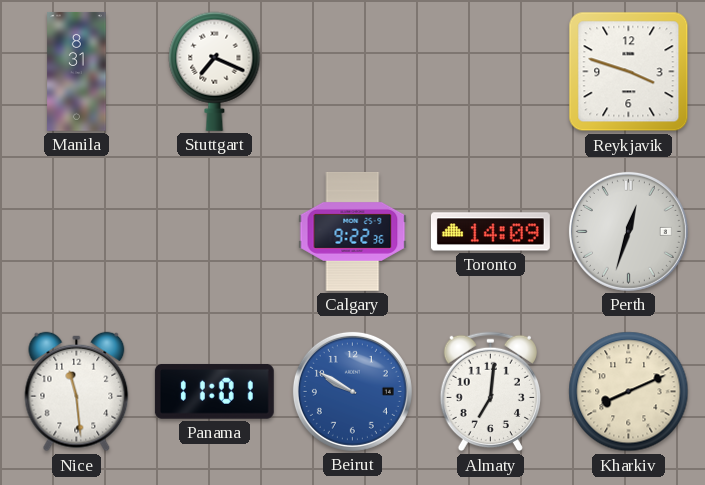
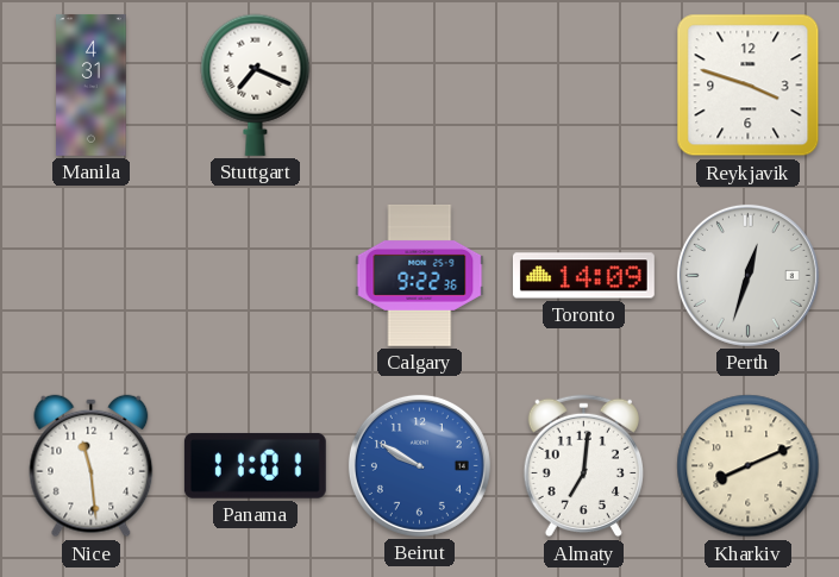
Manila: 8:31 -> 4:31 (92, 84)
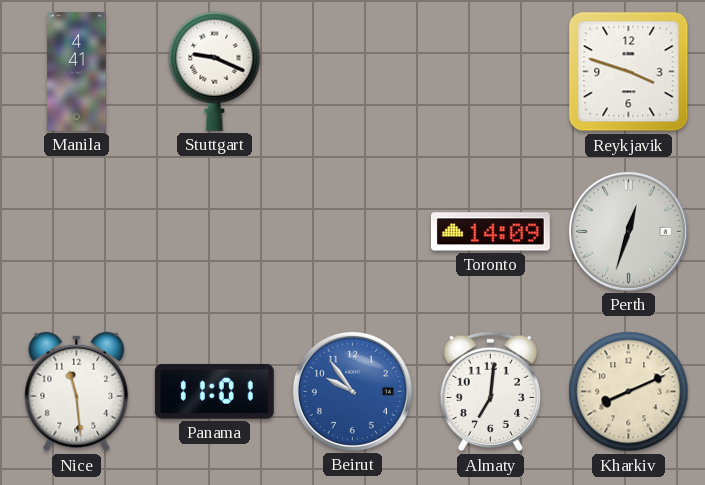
Manila: 4:31 -> 4:41 (77, 71)
Stuttgart: 7:19 -> 9:19 (215, 71)
Calgary: 9:22 -> none (420, 275)
Beirut: 9:50 -> 9:54 (352, 391)
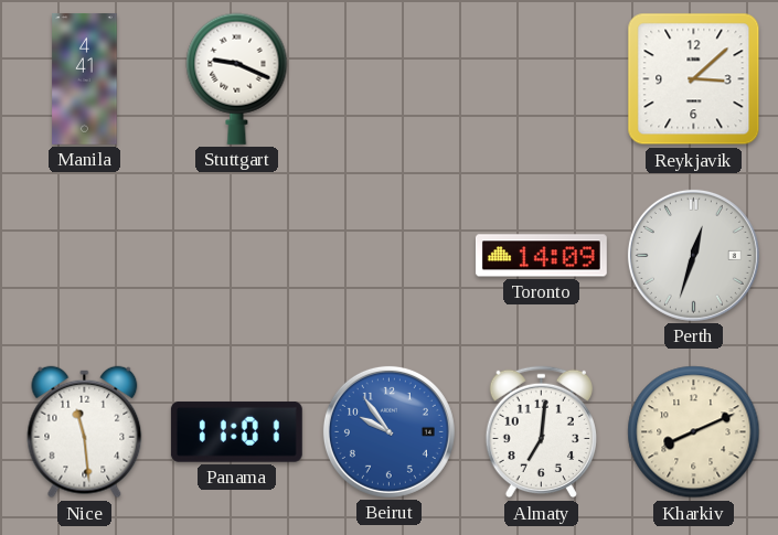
Reykjavik: 3:48 -> 3:08 (694, 79)
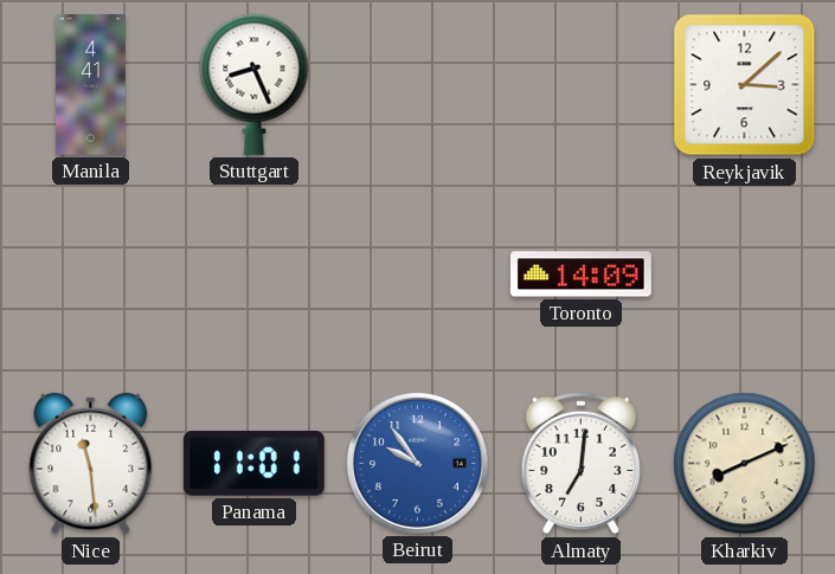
Stuttgart: 9:19 -> 8:26 (255, 84)
Perth: 12:33 -> none (693, 255)
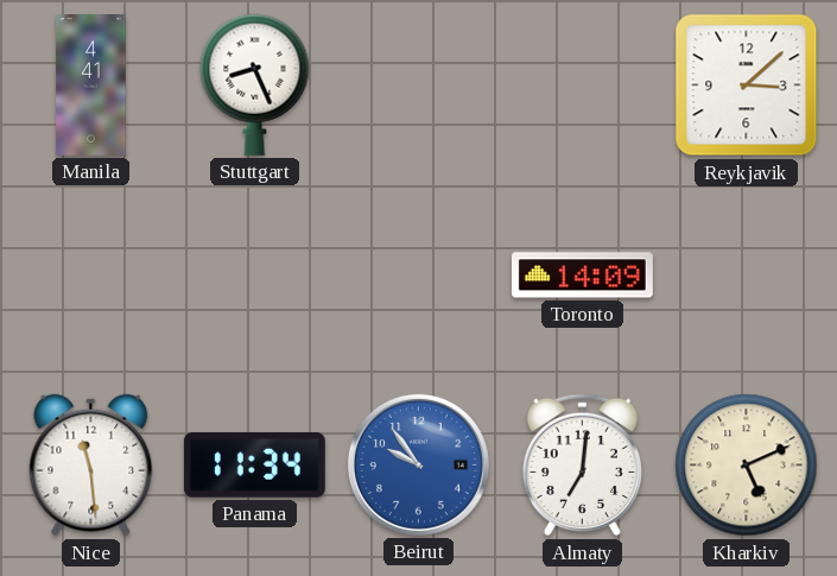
Panama: 11:01 -> 11:34 (254, 464)
Kharkiv: 8:11 -> 5:11 (747, 466)
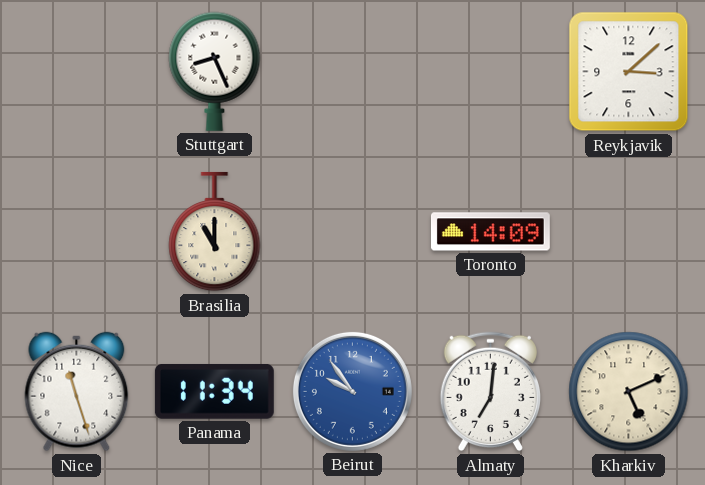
Manila: 4:41 -> none (91, 84)
Brasilia: none -> 11:00 (215, 232)
Nice: 11:29 -> 11:27 (77, 392)
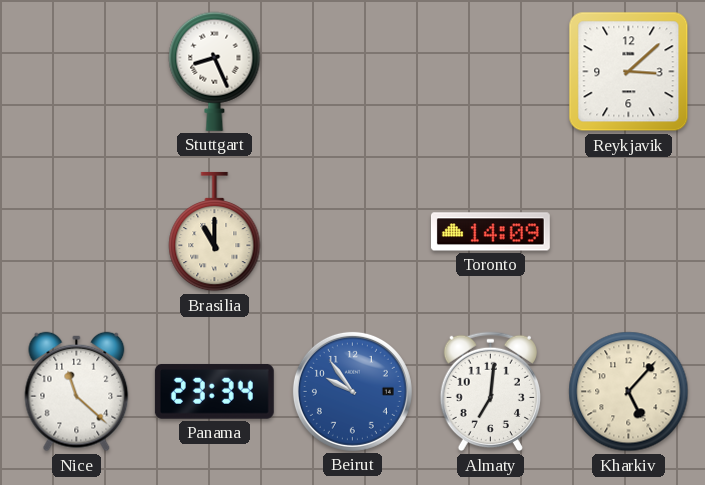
Nice: 11:27 -> 11:22 (77, 392)
Panama: 11:34 -> 23:34 (214, 391)
Kharkiv: 5:11 -> 5:07 (629, 392)
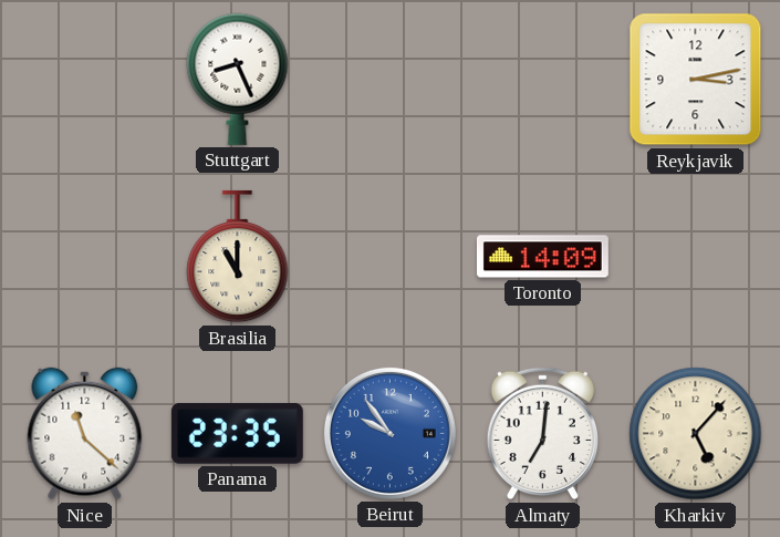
Reykjavik: 3:08 -> 3:13 (696, 80)
Panama: 23:34 -> 23:35 (237, 433)
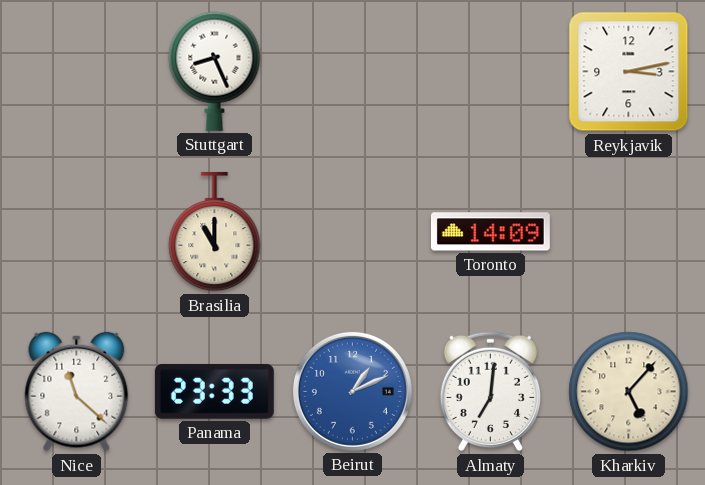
Panama: 23:35 -> 23:33 (214, 391)
Beirut: 9:54 -> 1:11 (352, 391)
